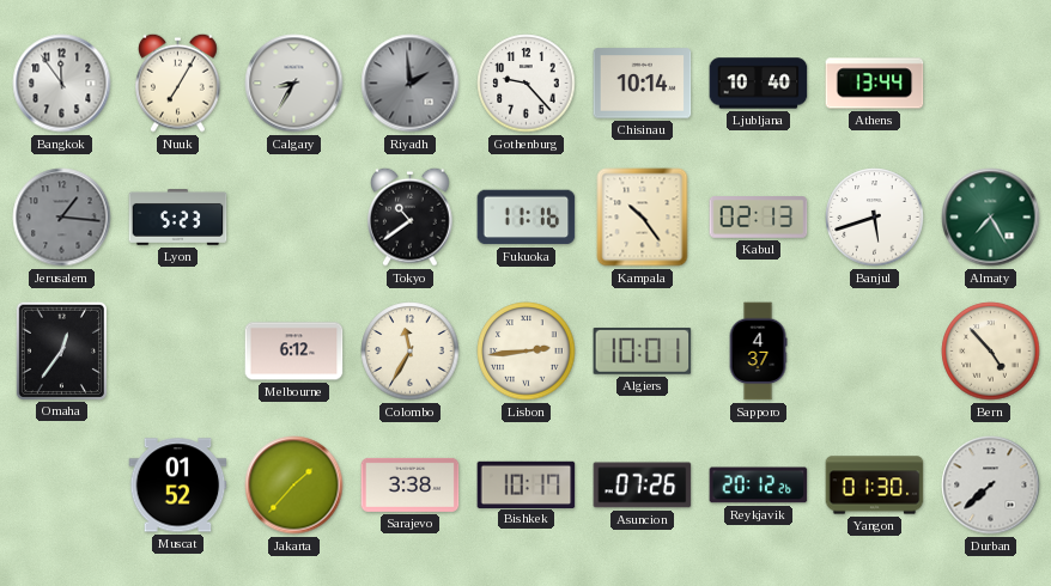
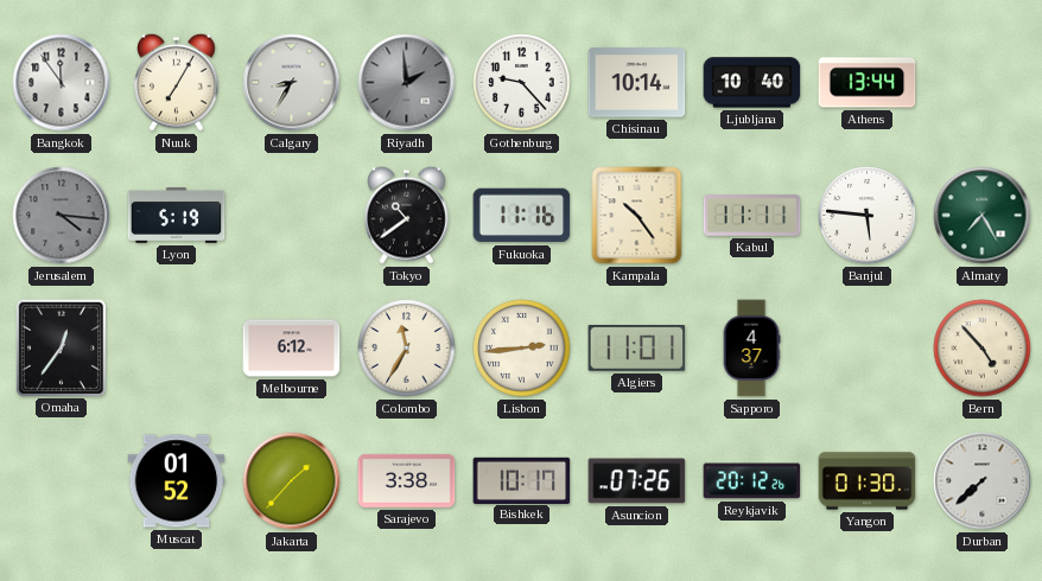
Jerusalem: 1:16 -> 4:16 (62, 216)
Lyon: 5:23 -> 5:19 (177, 216)
Kabul: 02:13 -> 11:11 (752, 216)
Banjul: 5:42 -> 5:46 (868, 216)
Algiers: 10:01 -> 11:01 (637, 349)
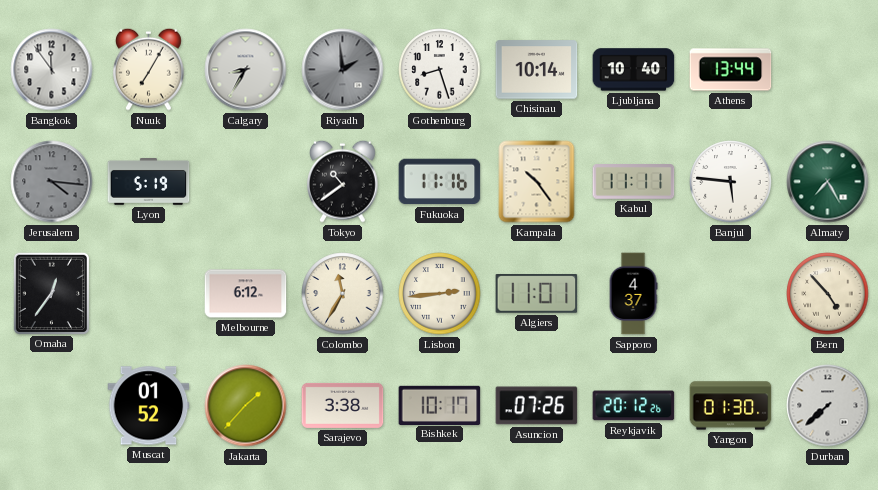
Gothenburg: 9:23 -> 8:27 (440, 70)
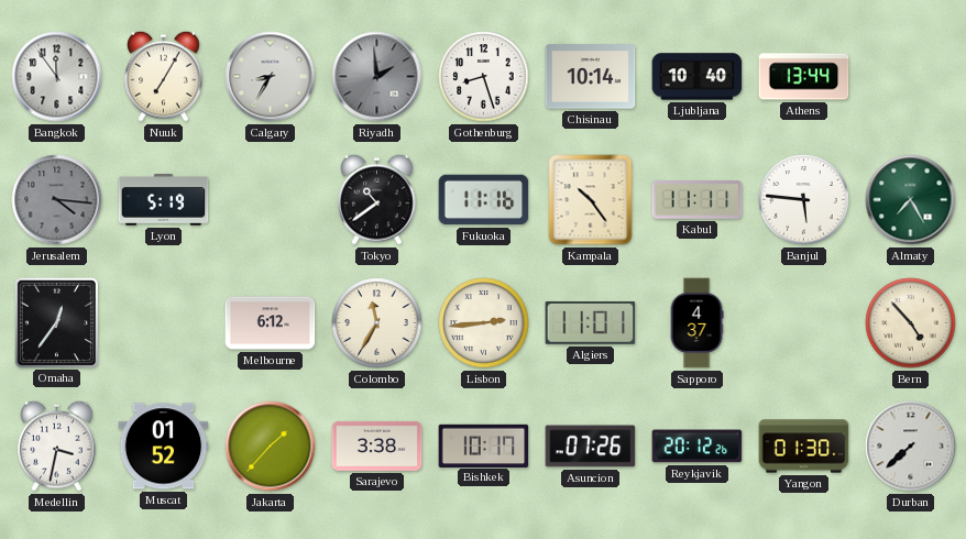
Medellin: none -> 3:32 (57, 446)
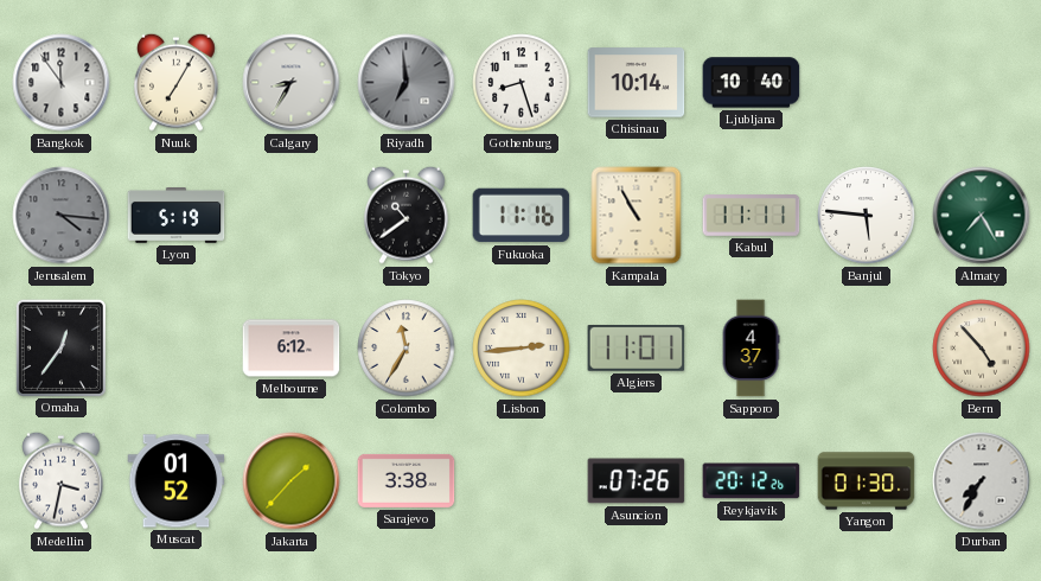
Riyadh: 1:59 -> 6:59 (407, 83)
Athens: 13:44 -> none (804, 77)
Kampala: 10:24 -> 10:55 (637, 216)
Bishkek: 10:17 -> none (484, 446)
Durban: 7:38 -> 7:35 (982, 481)
